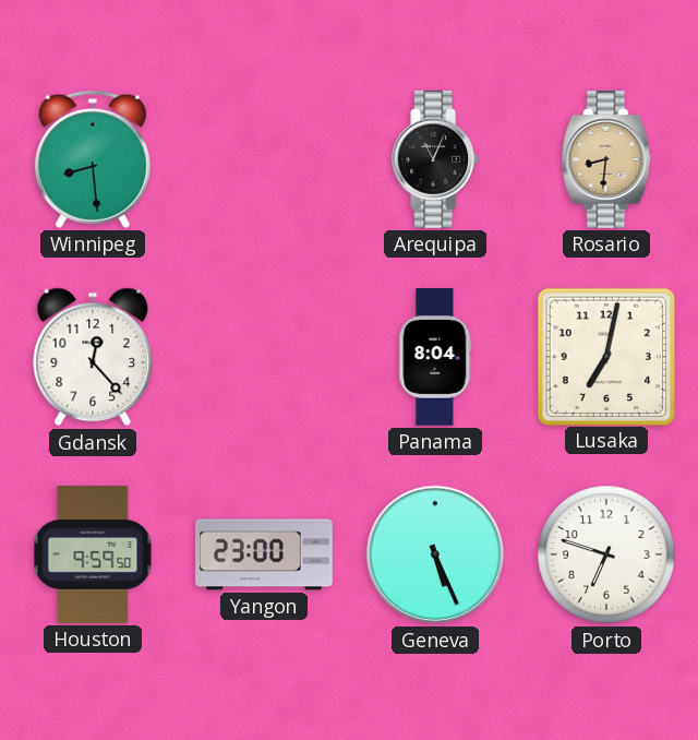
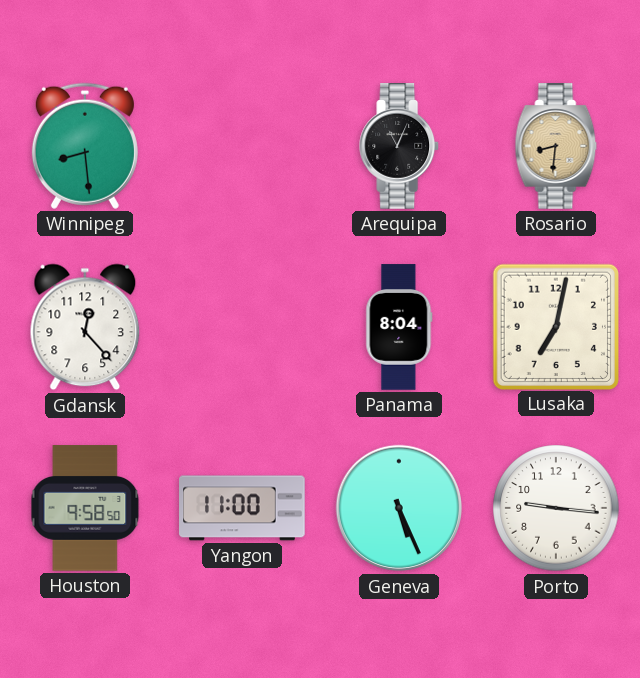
Houston: 9:59 -> 9:58 (85, 508)
Yangon: 23:00 -> 11:00 (242, 508)
Porto: 6:48 -> 9:16 (556, 508)
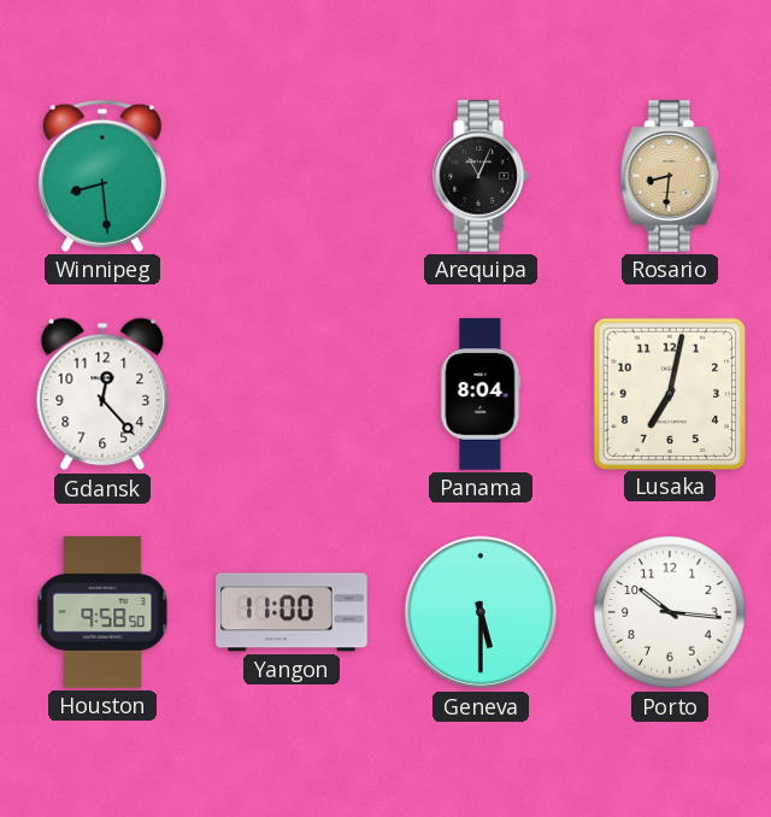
Geneva: 5:26 -> 5:30 (481, 612)
Porto: 9:16 -> 10:16 (670, 612)
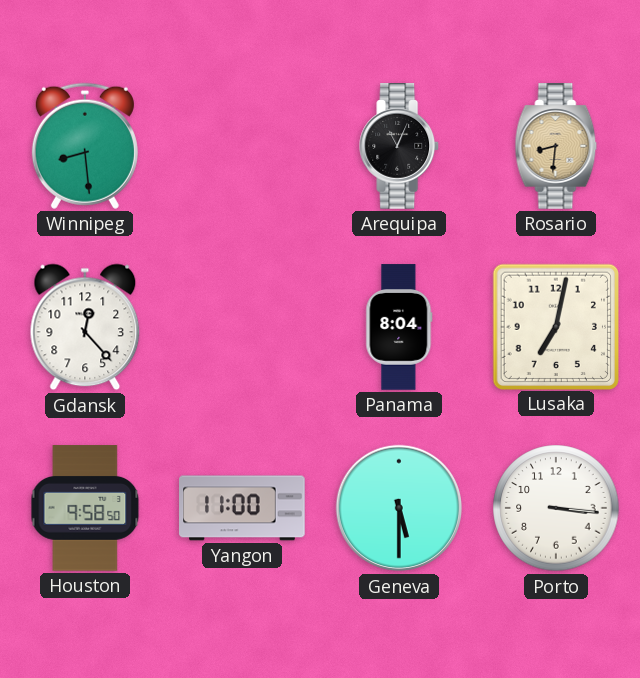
Porto: 10:16 -> 3:16 (556, 508)
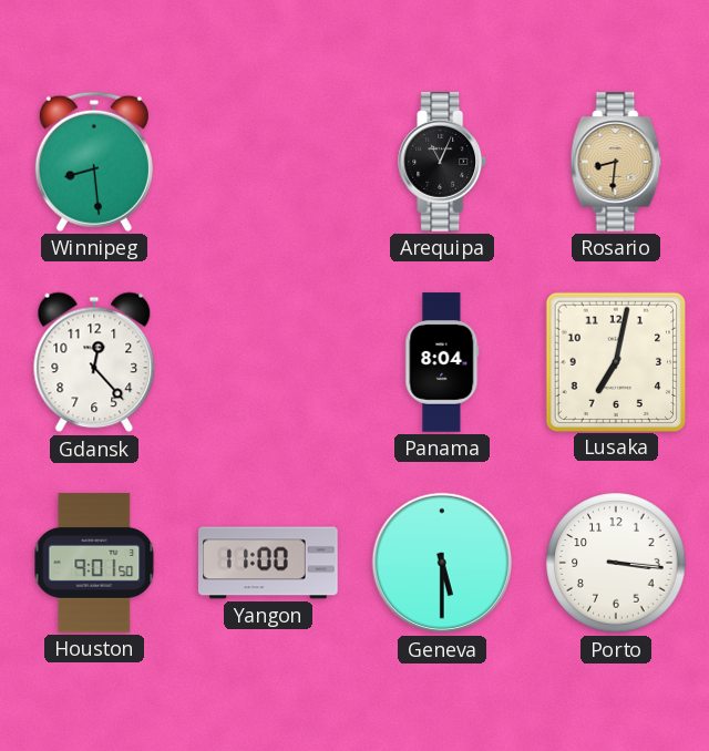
Houston: 9:58 -> 9:01 (94, 563)
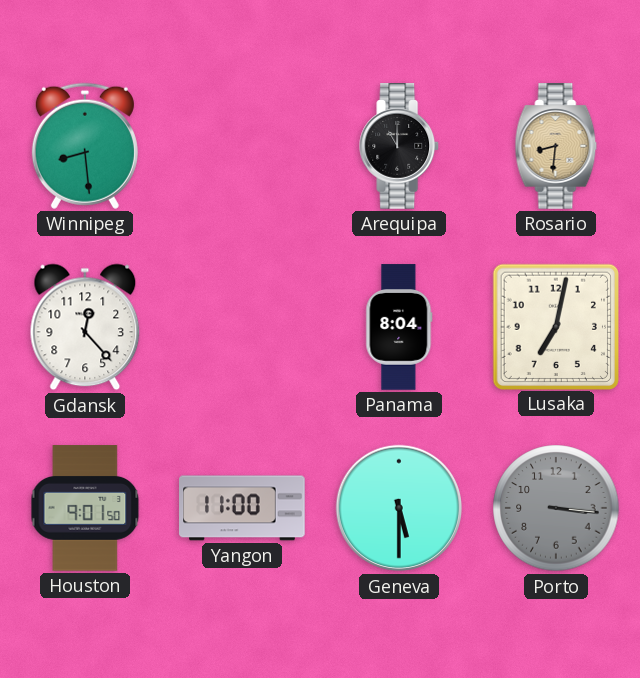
Arequipa: 11:04 -> 11:00 (400, 146)
Porto dial: white -> grey (556, 508)
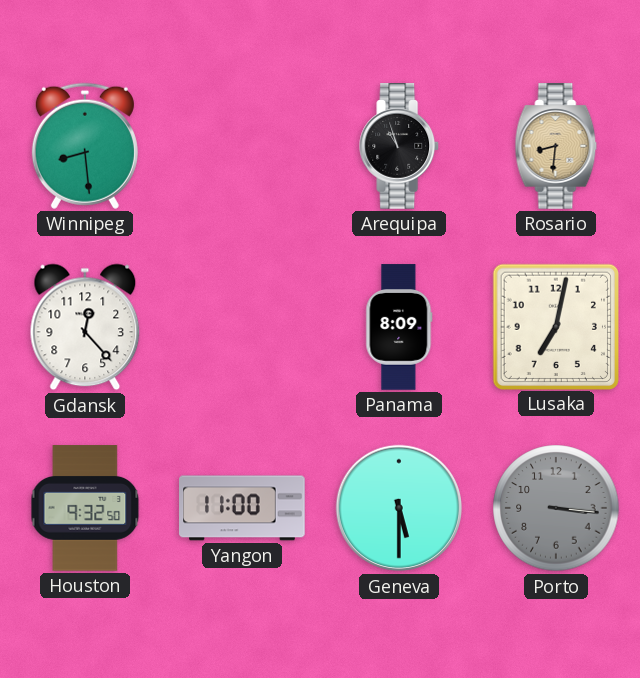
Arequipa: 11:00 -> 10:57 (400, 146)
Panama: 8:04 -> 8:09 (399, 327)
Houston: 9:01 -> 9:32 (85, 508)
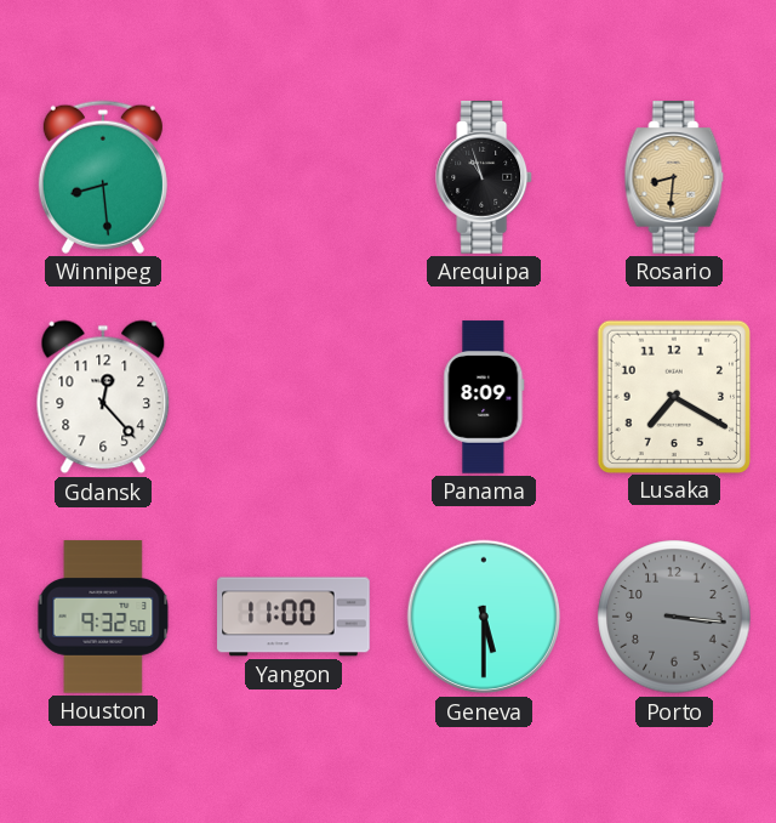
Lusaka: 7:02 -> 7:20 (673, 396)
